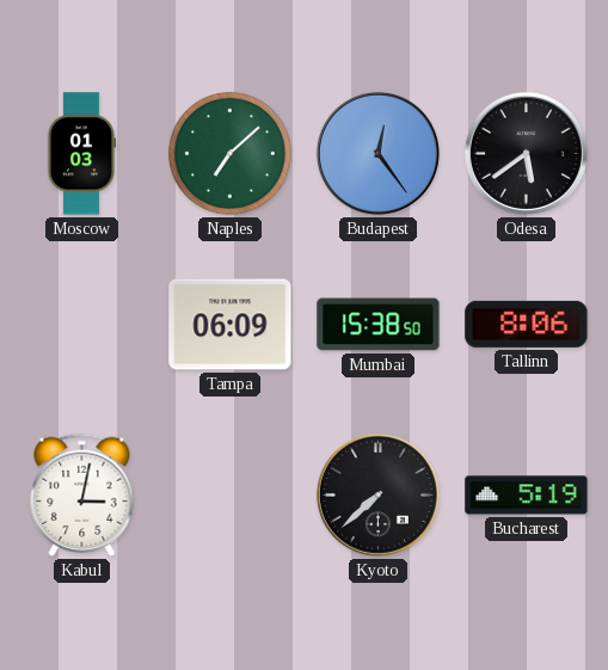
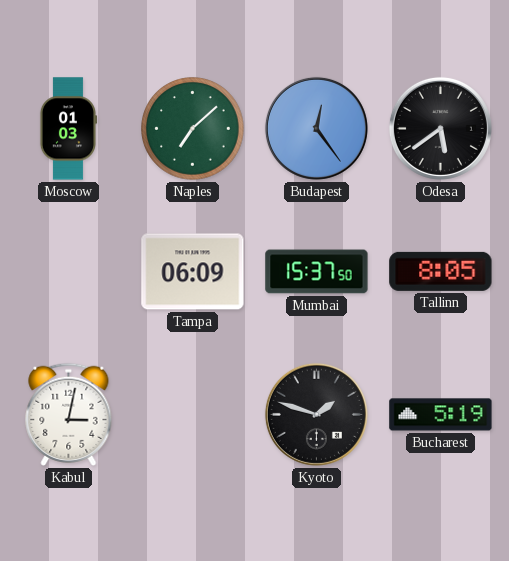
Mumbai: 15:38 -> 15:37 (317, 272)
Tallinn: 8:06 -> 8:05 (441, 271)
Kyoto: 7:38 -> 1:48 (316, 414)
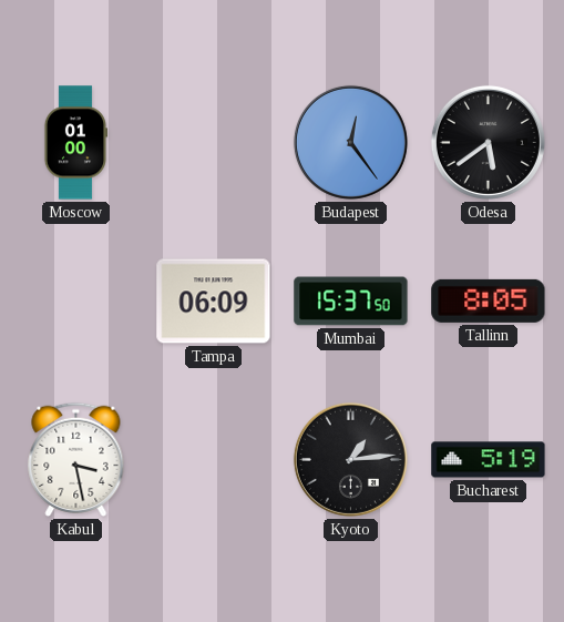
Moscow: 01:03 -> 01:00 (74, 143)
Naples: 7:08 -> none (193, 129)
Kabul: 3:02 -> 3:28 (76, 459)
Kyoto: 1:48 -> 1:14 (350, 459)
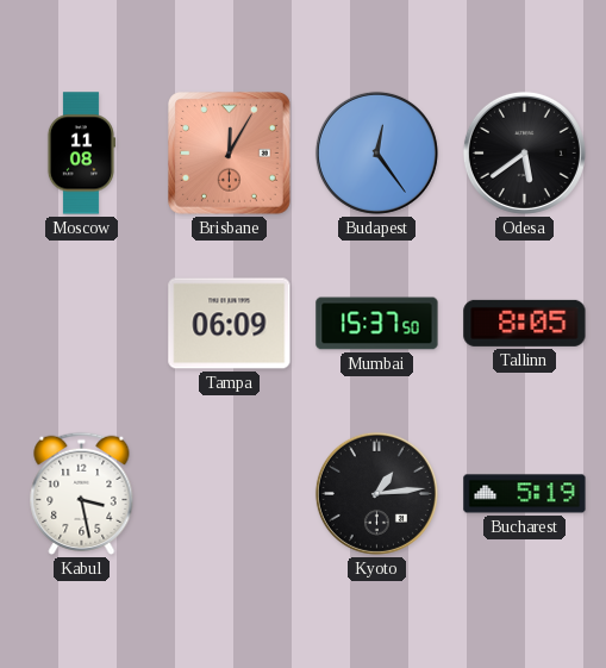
Moscow: 01:00 -> 11:08 (80, 154)
Brisbane: none -> 12:05 (230, 154)
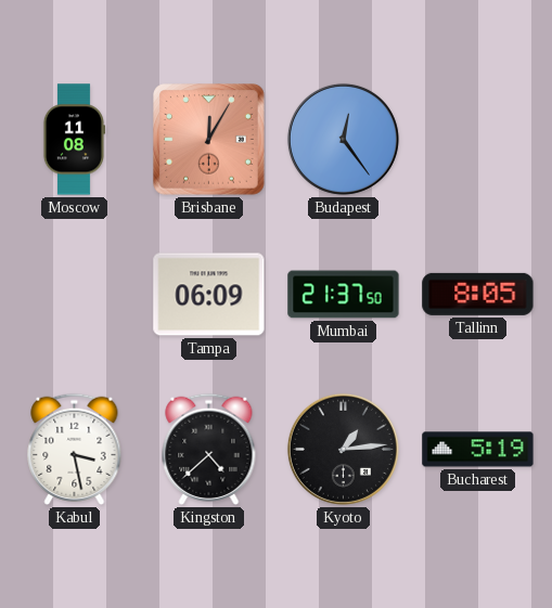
Odesa: 5:39 -> none (524, 152)
Mumbai: 15:37 -> 21:37 (344, 295)
Kingston: none -> 4:38 (209, 449)
